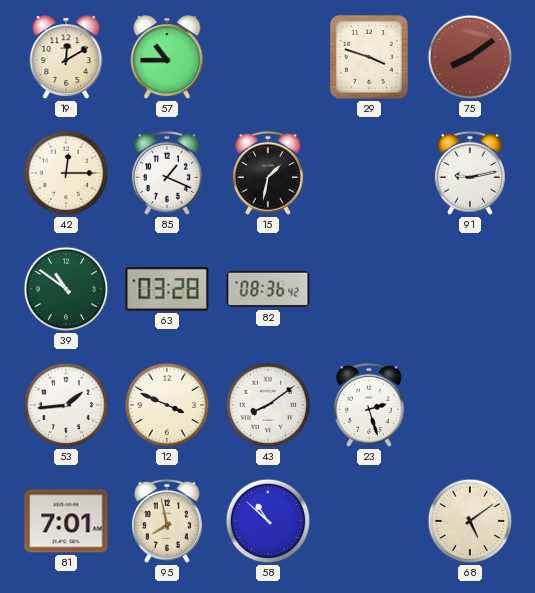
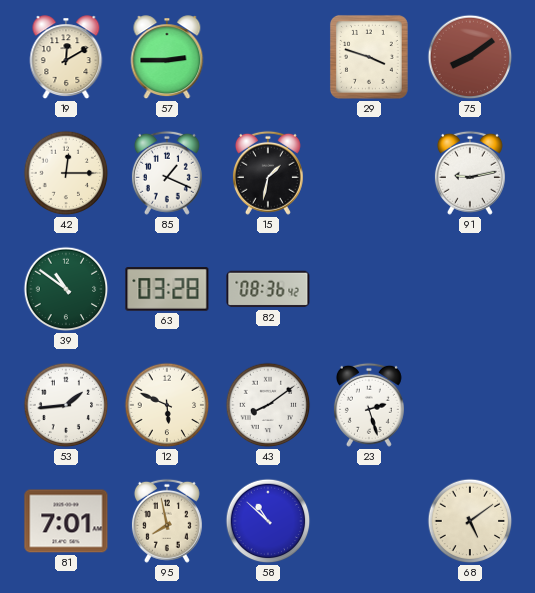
57: 10:45 -> 2:45 (167, 58)
12: 3:49 -> 5:49 (167, 405)
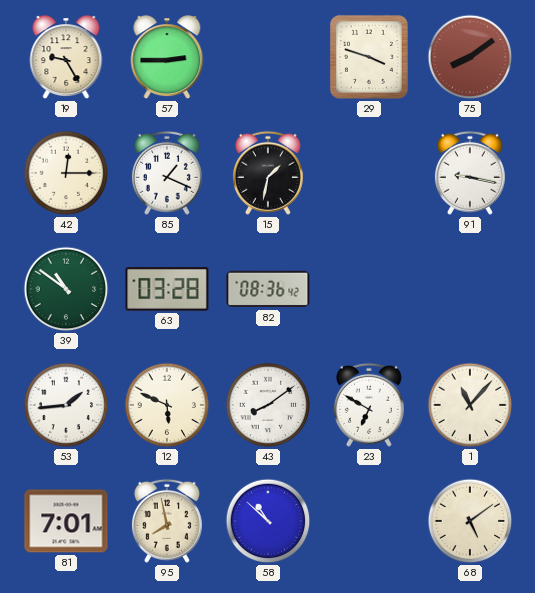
19: 12:10 -> 9:25 (66, 58)
91: 9:13 -> 9:17 (470, 173)
23: 2:27 -> 6:50 (369, 405)
1: none -> 11:07 (470, 405)
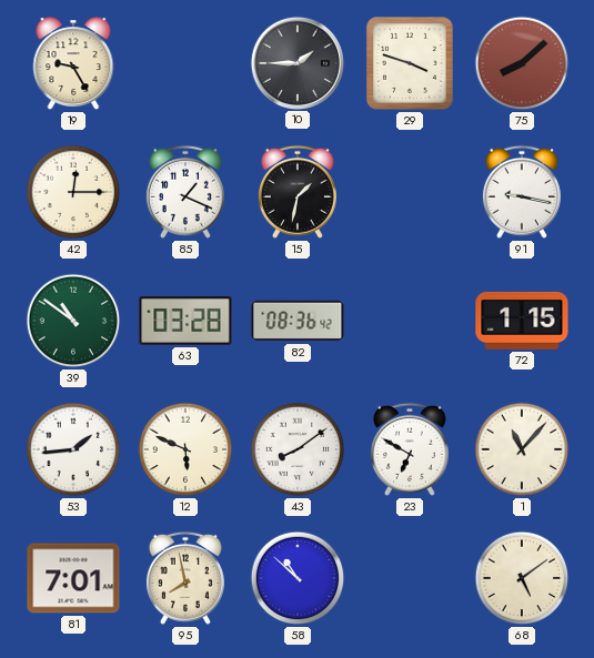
57: 2:45 -> none (167, 58)
10: none -> 1:45 (296, 62)
75: 8:09 -> 8:08 (522, 63)
72: none -> 1:15 (522, 321)
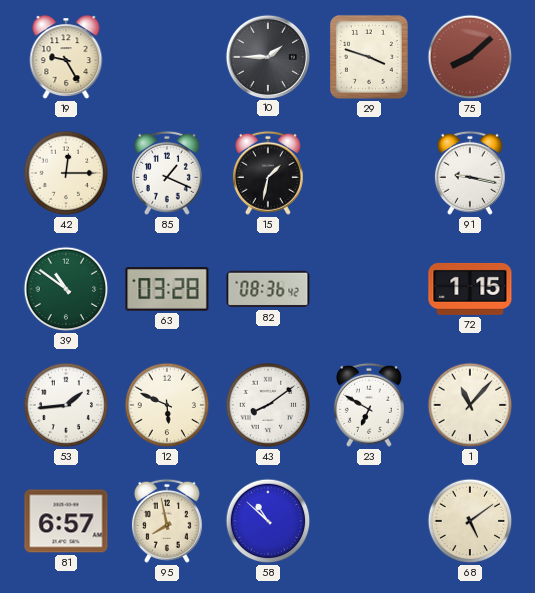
81: 7:01 -> 6:57 (66, 521)
